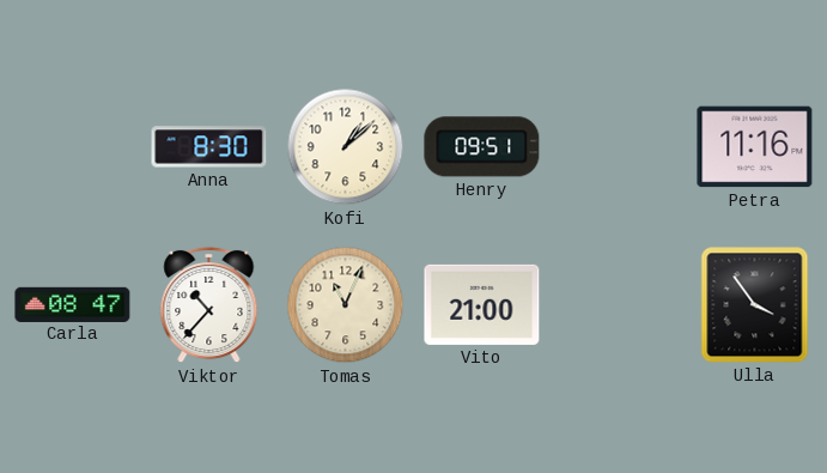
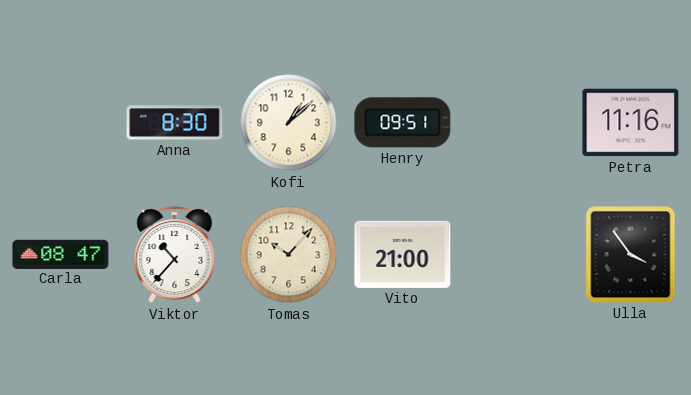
Tomas: 11:04 -> 10:07 (289, 255)
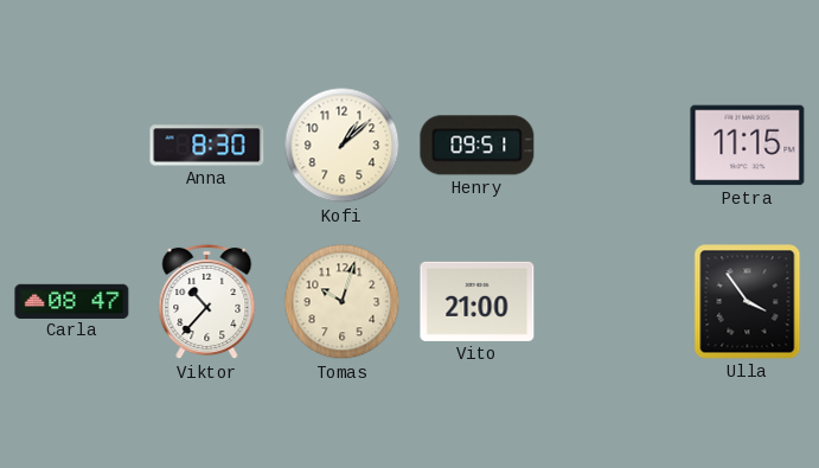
Petra: 11:16 -> 11:15 (748, 146)
Tomas: 10:07 -> 10:03 (343, 302)
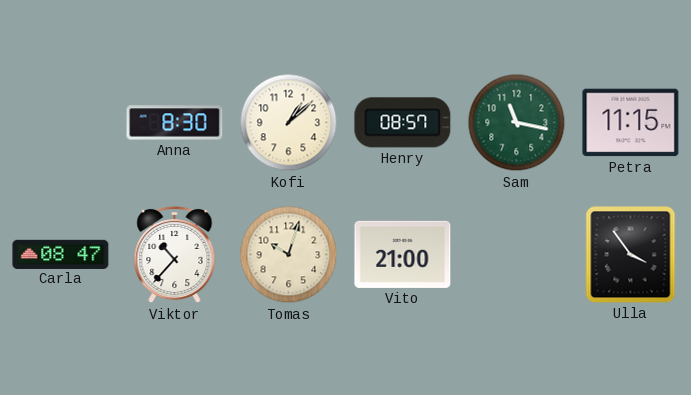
Henry: 09:51 -> 08:57 (403, 123)
Sam: none -> 11:17 (517, 123)
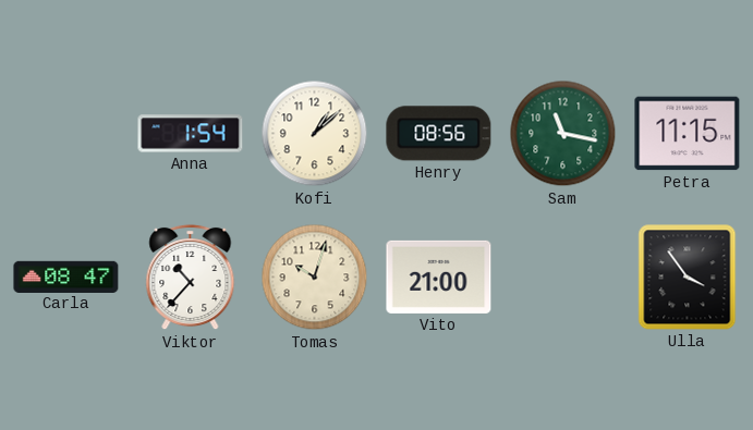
Anna: 8:30 -> 1:54 (191, 134)
Henry: 08:57 -> 08:56 (439, 134)
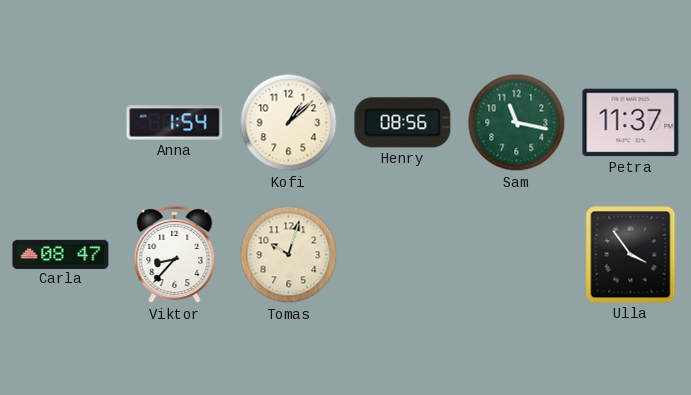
Petra: 11:15 -> 11:37 (631, 123)
Viktor: 10:37 -> 8:37 (175, 255)
Vito: 21:00 -> none (439, 277)
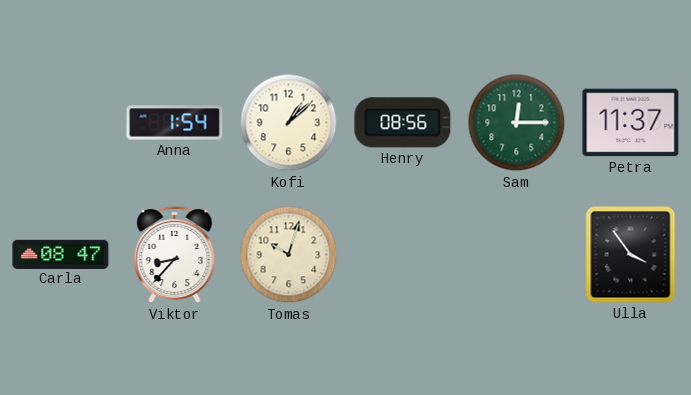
Sam: 11:17 -> 12:15 (517, 123)
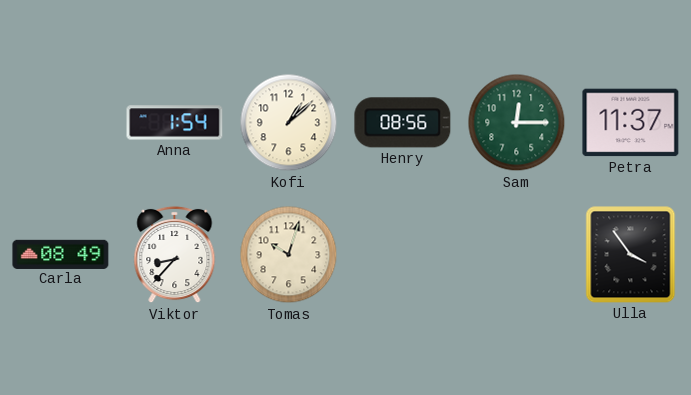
Carla: 08:47 -> 08:49 (61, 254)
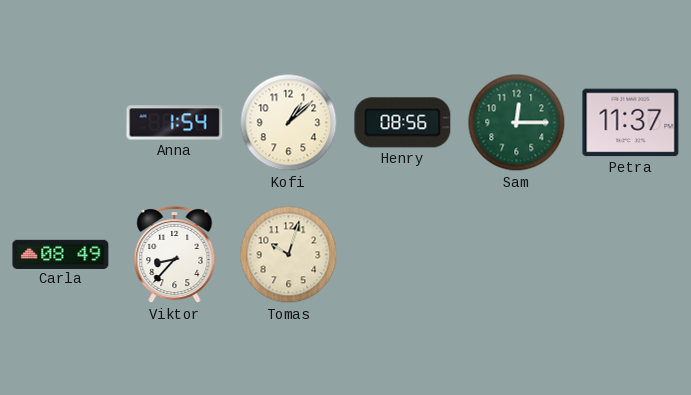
Ulla: 3:54 -> none (631, 255)
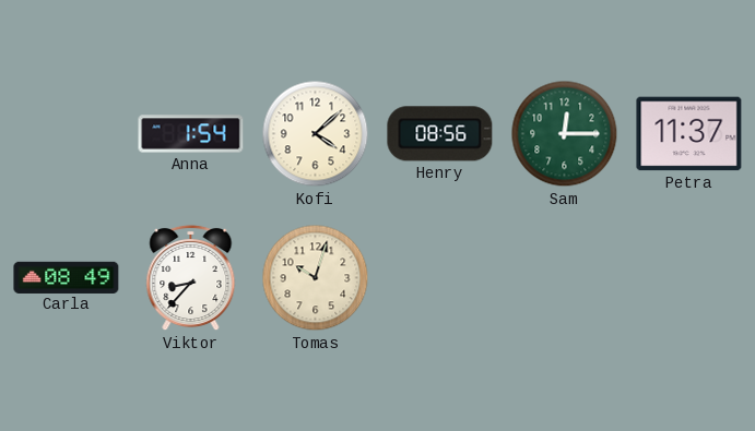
Kofi: 1:08 -> 4:08 (316, 134)
